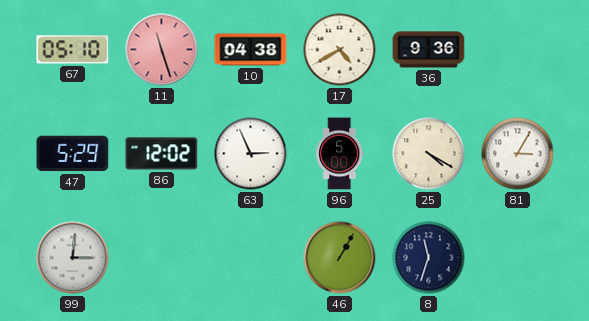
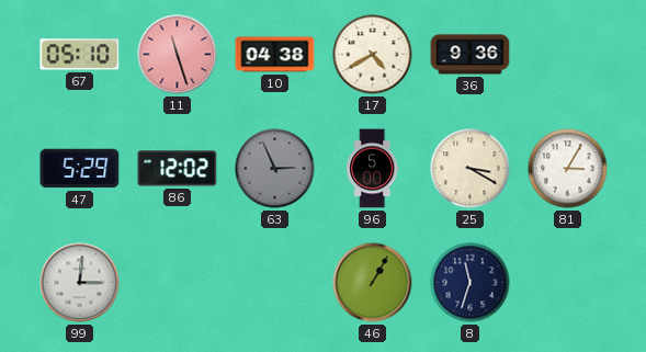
63 dial: white -> grey (275, 169)
25: 4:20 -> 3:20 (471, 169)
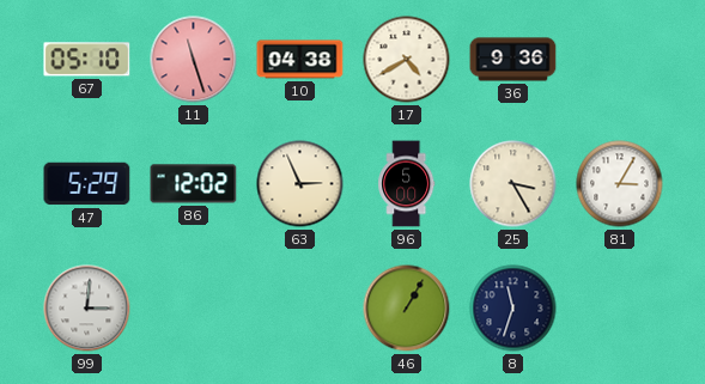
63 dial: grey -> cream (300, 184)
25: 3:20 -> 3:25 (513, 184)
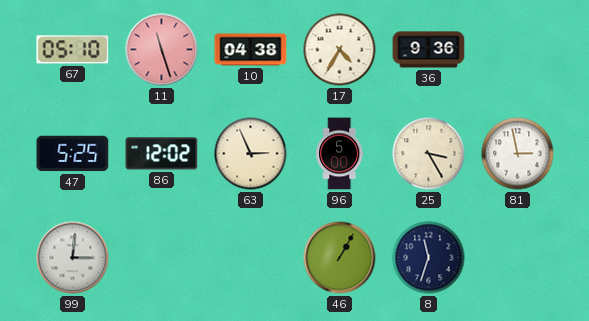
17: 4:40 -> 4:35 (340, 50)
47: 5:29 -> 5:25 (73, 154)
81: 3:05 -> 2:58 (518, 154)
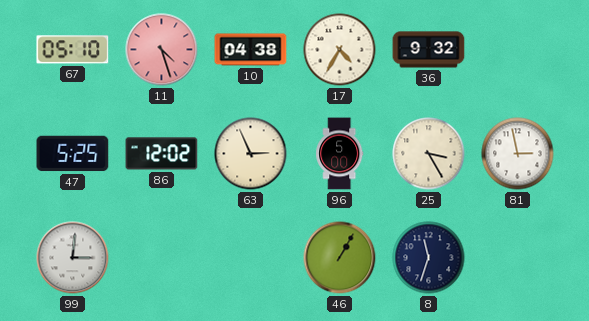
11: 11:27 -> 4:27 (162, 50)
36: 9:36 -> 9:32 (429, 50)
